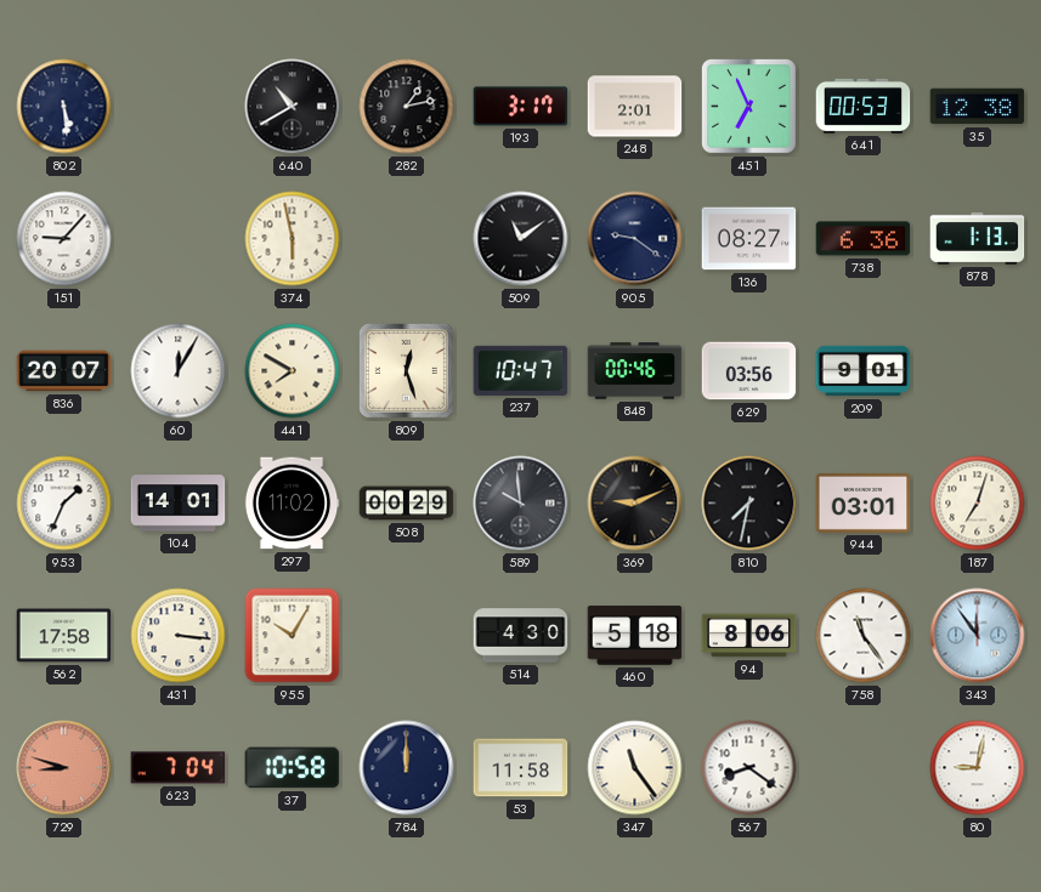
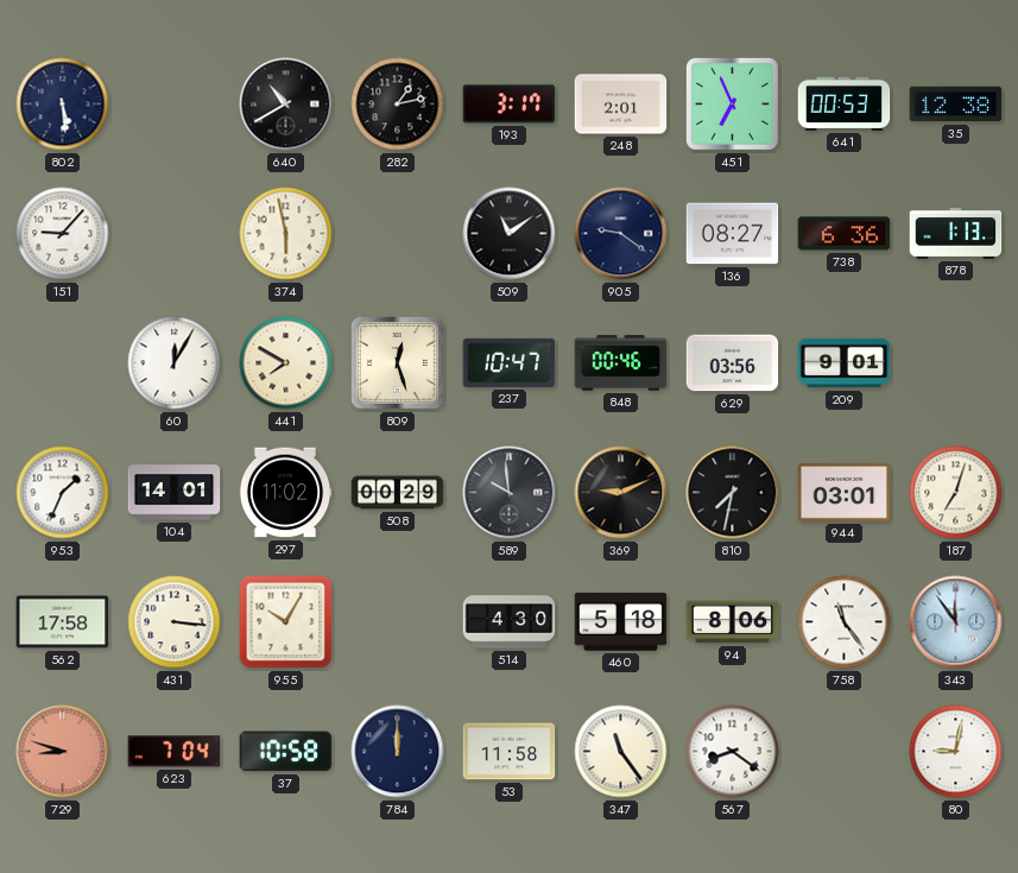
836: 20:07 -> none (64, 371)
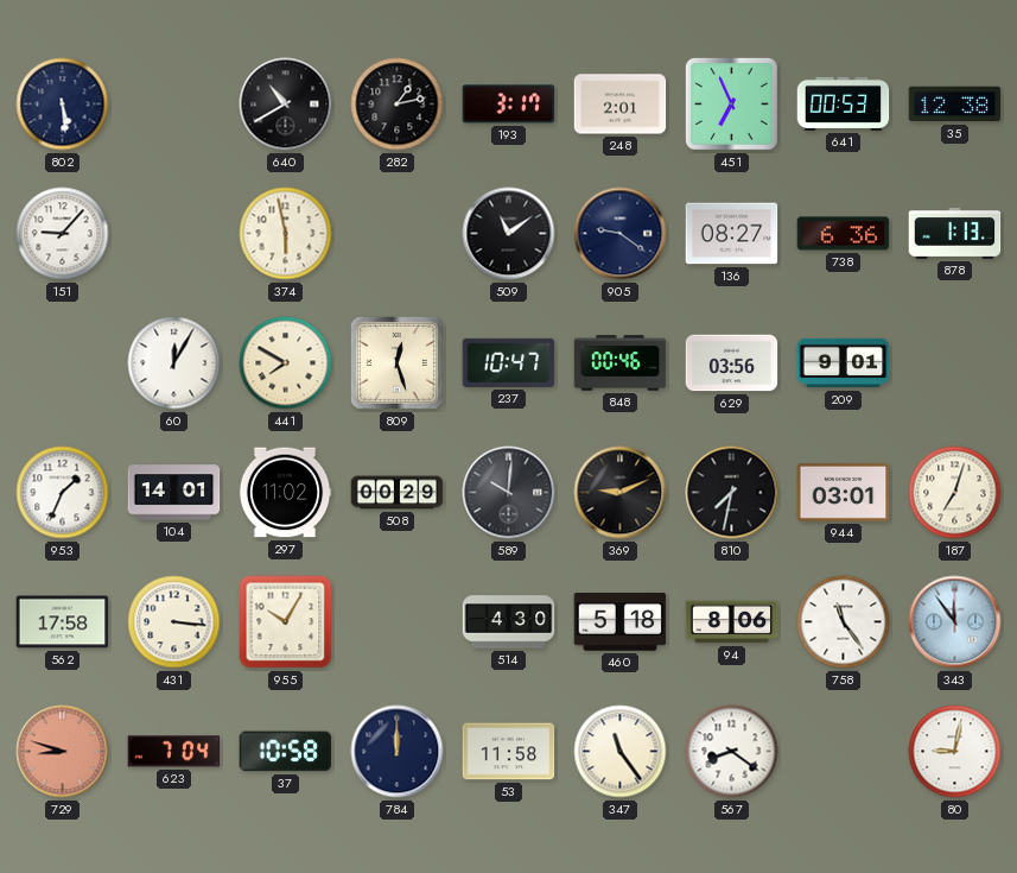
589: 9:59 -> 10:01 (509, 493)
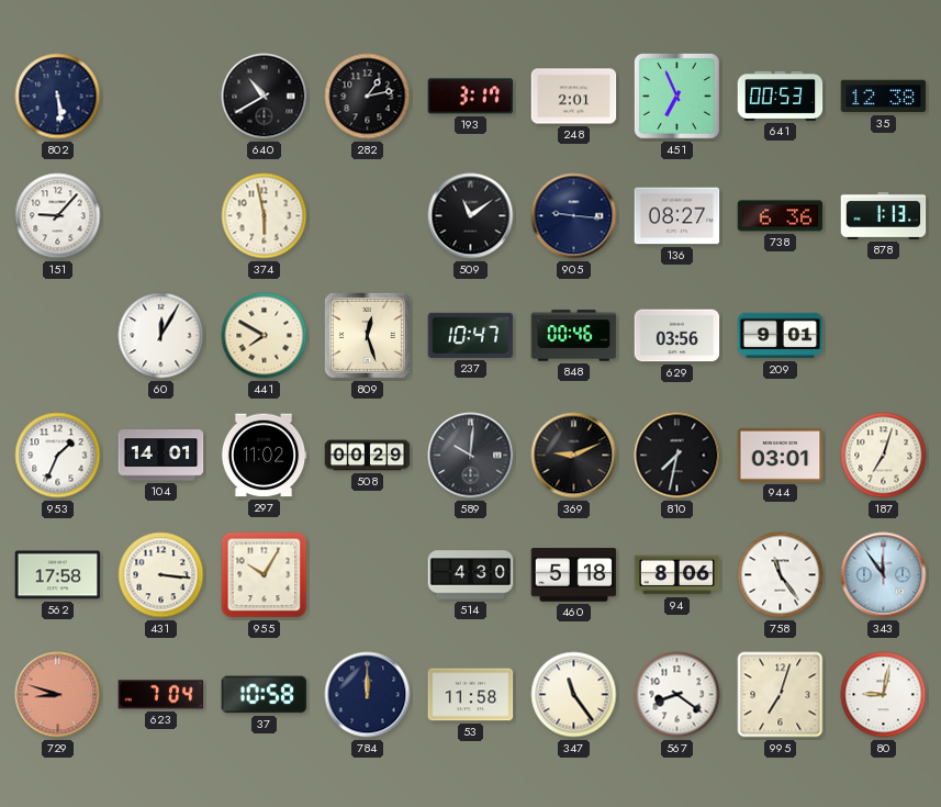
905: 9:21 -> 9:16 (574, 216)
995: none -> 7:03 (781, 695)
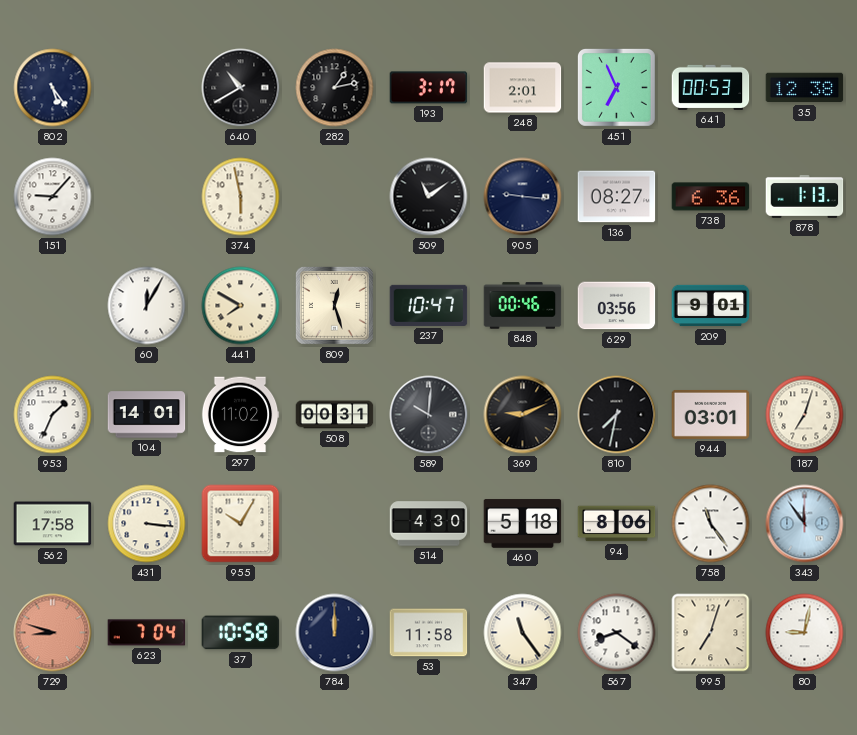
802: 5:29 -> 5:24 (53, 88)
508: 00:29 -> 00:31 (335, 415)
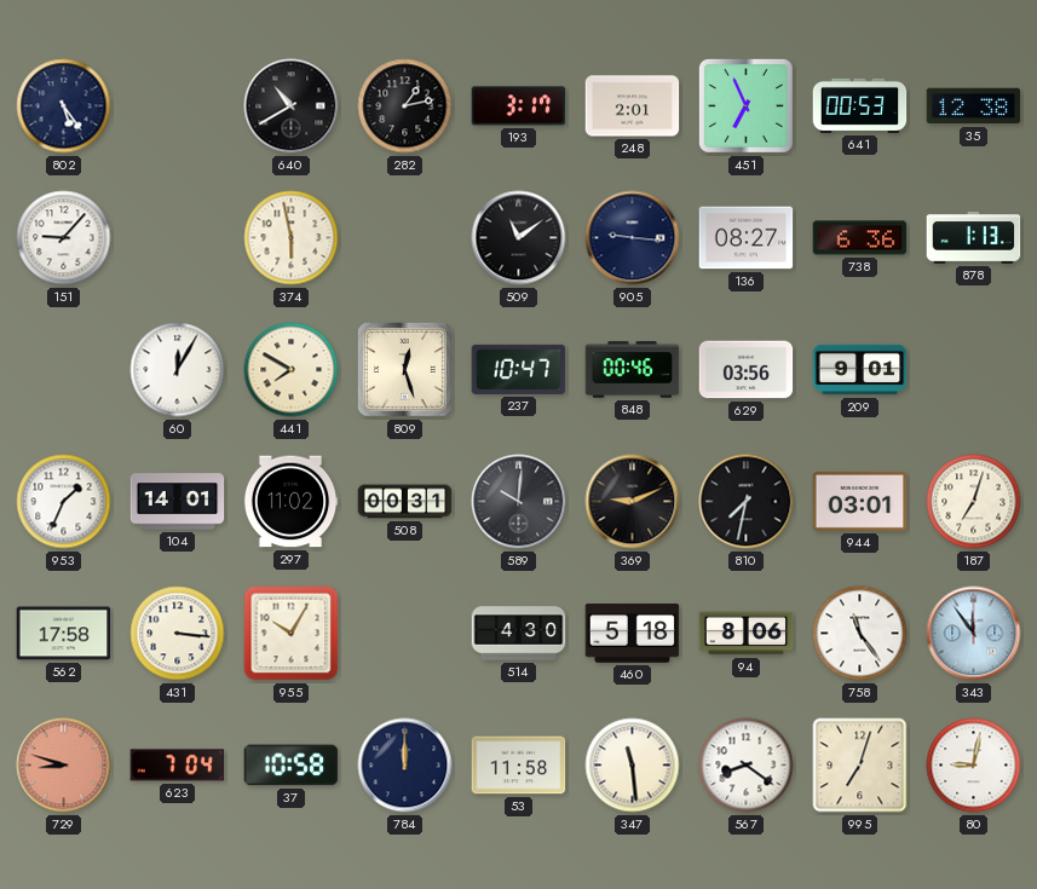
347: 11:24 -> 11:29 (633, 766)
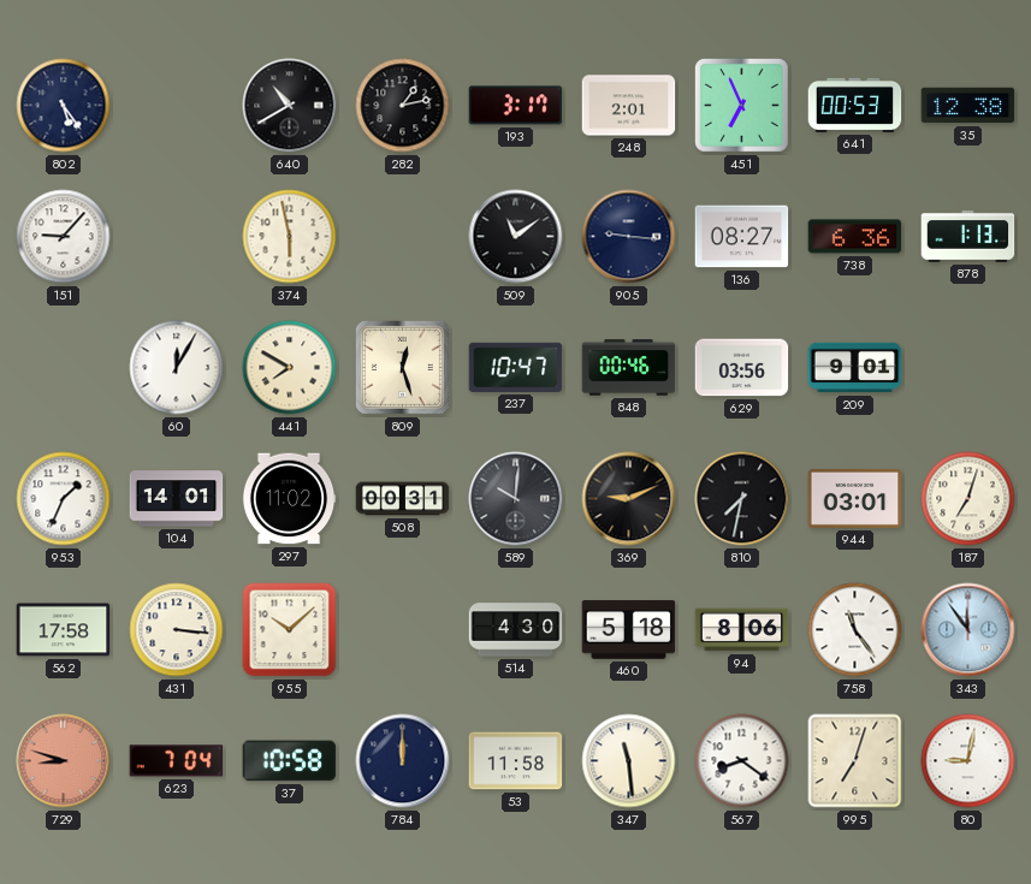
955: 10:05 -> 10:08 (290, 630)
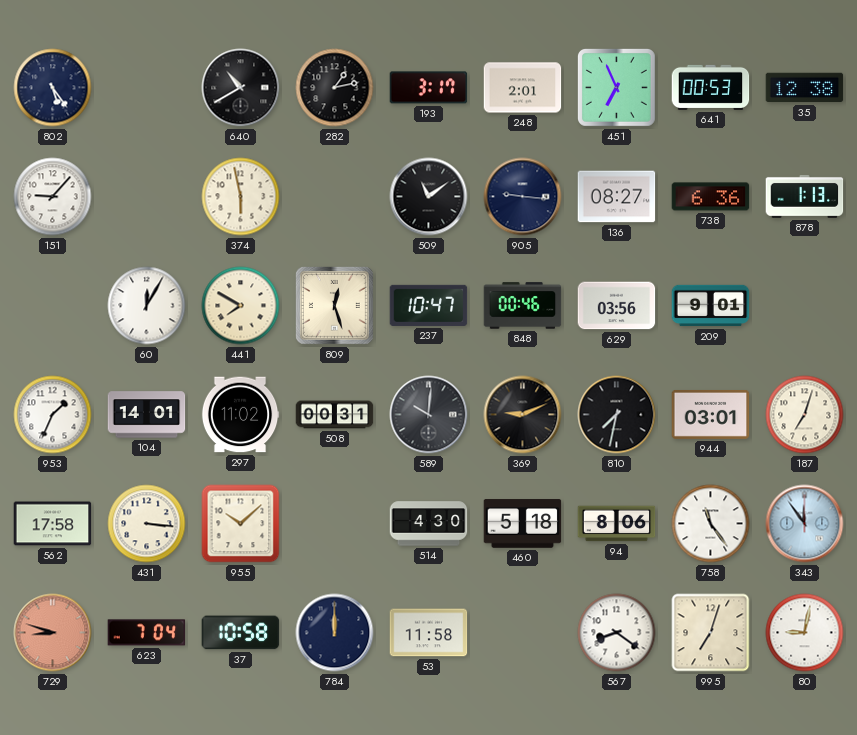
347: 11:29 -> none (629, 761)
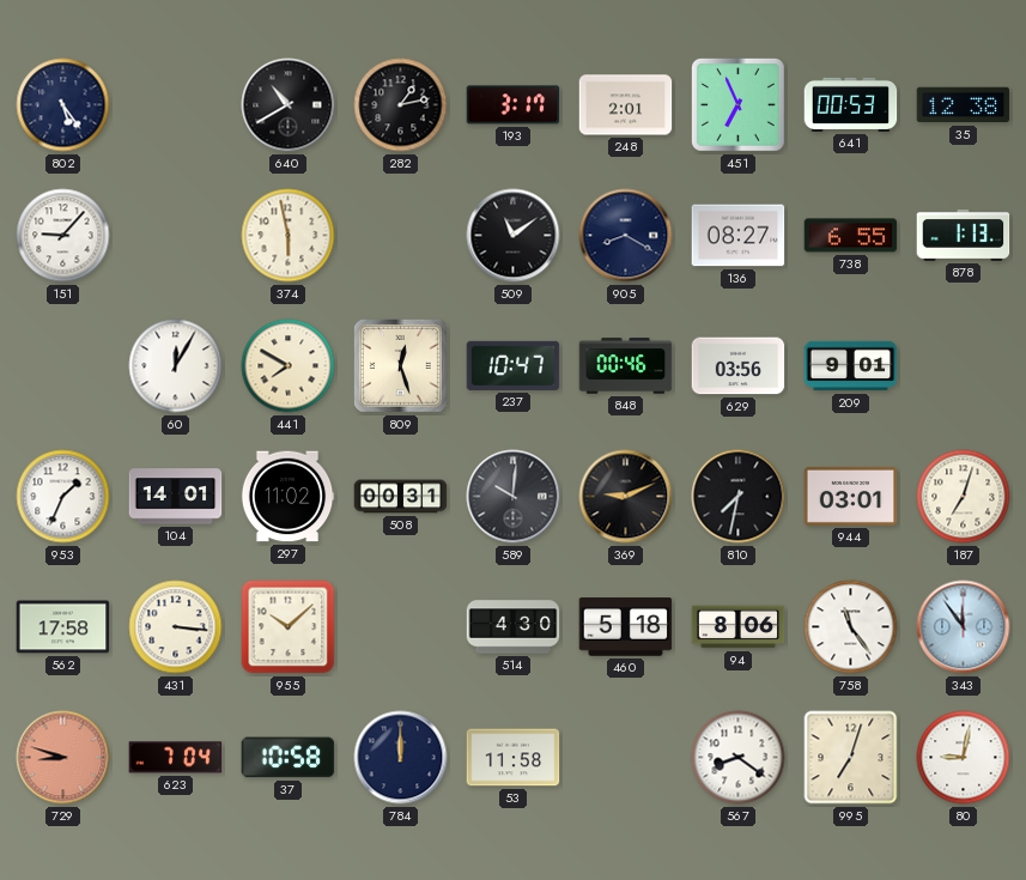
905: 9:16 -> 8:20 (626, 236)
738: 6:36 -> 6:55 (851, 236)
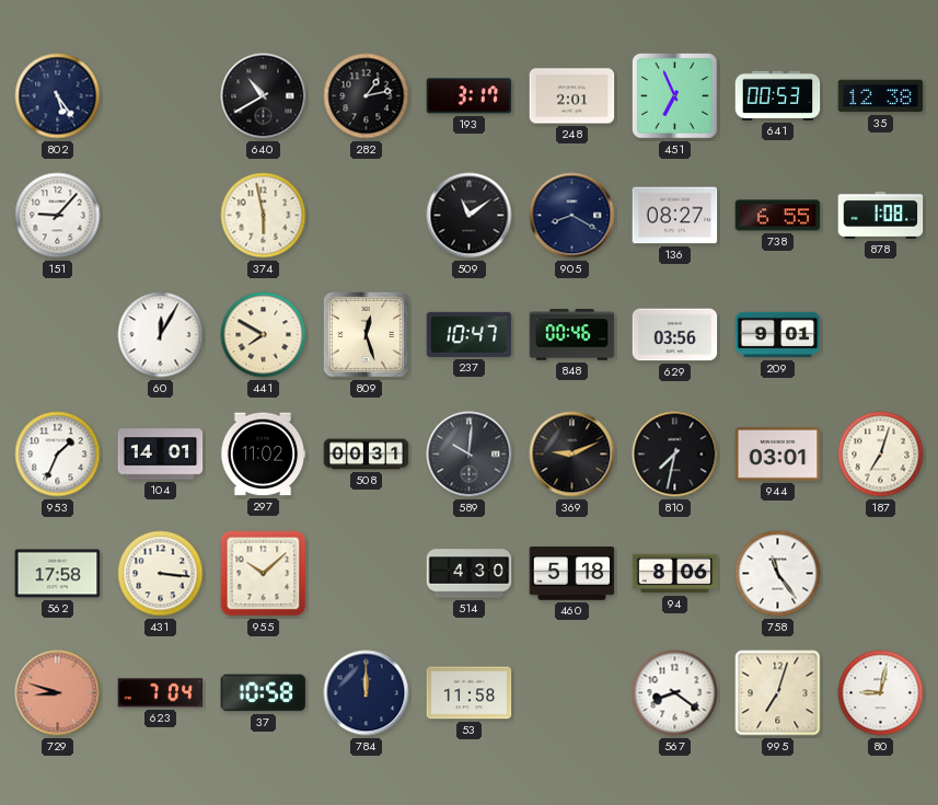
878: 1:13 -> 1:08 (881, 216)
343: 11:54 -> none (964, 627)
